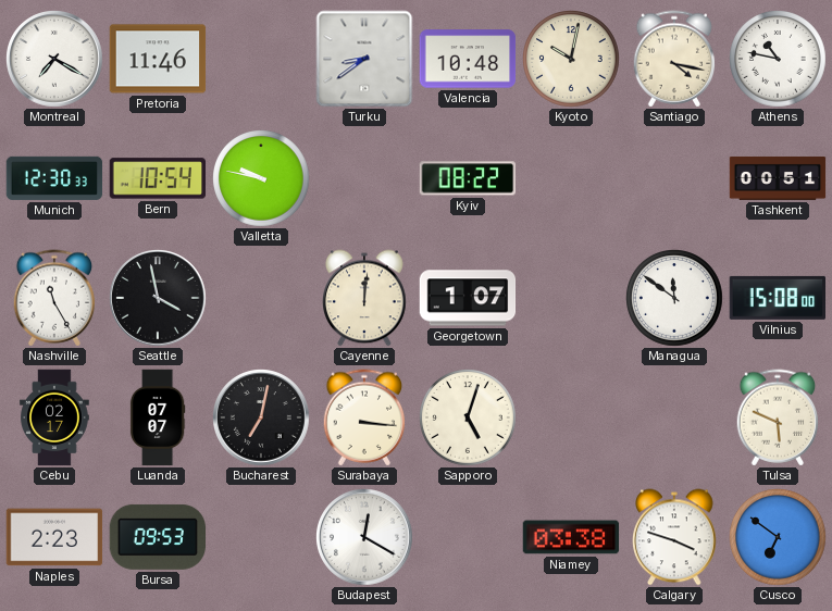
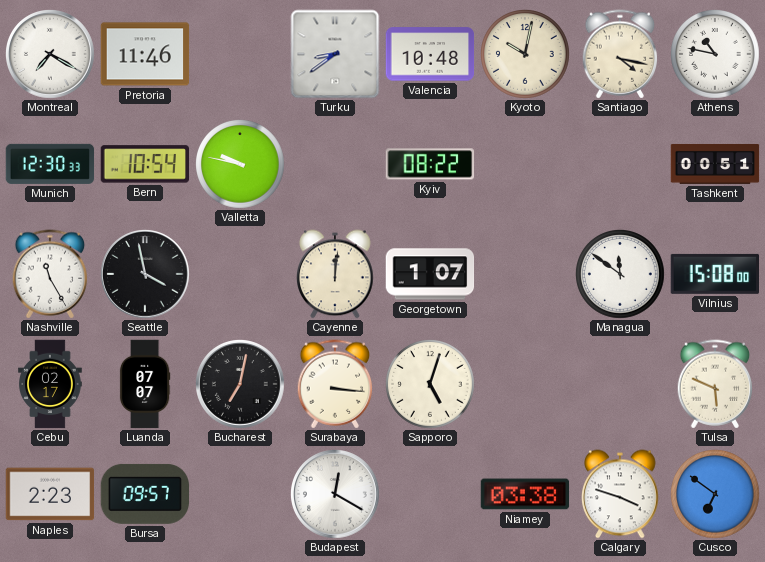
Bursa: 09:53 -> 09:57 (145, 494)
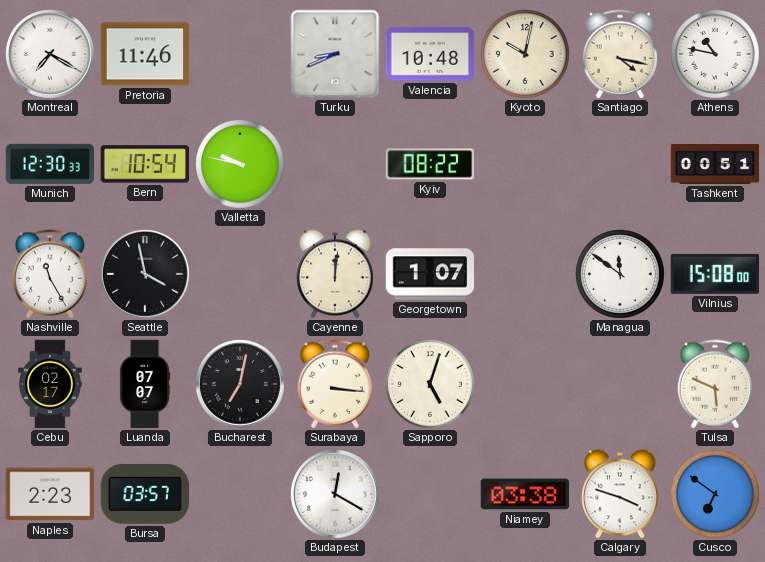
Turku: 8:39 -> 8:41 (335, 54)
Bursa: 09:57 -> 03:57 (145, 494)
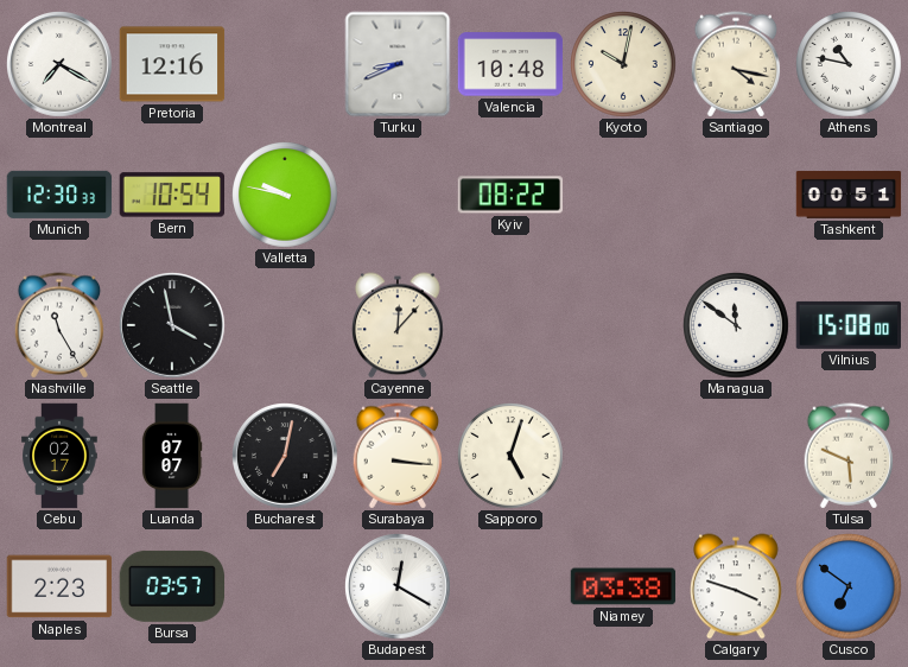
Pretoria: 11:46 -> 12:16 (172, 64)
Cayenne: 12:01 -> 12:07 (398, 325)
Georgetown: 1:07 -> none (430, 274)
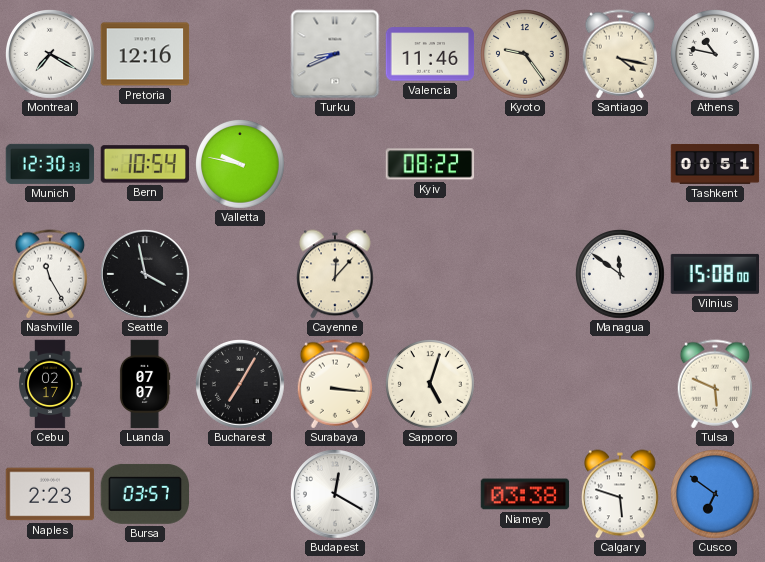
Valencia: 10:48 -> 11:46 (430, 54)
Kyoto: 10:02 -> 9:24 (526, 55)
Bucharest: 7:02 -> 7:05 (241, 385)
Calgary: 3:48 -> 5:48 (620, 494)
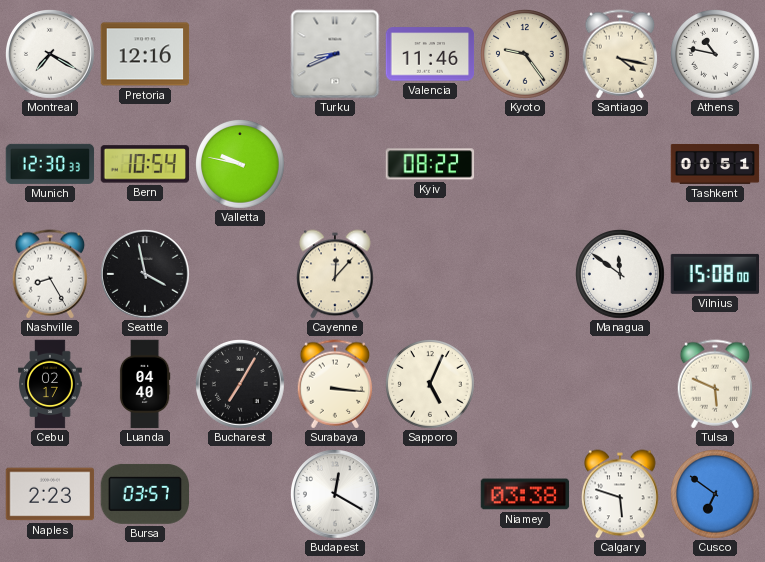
Nashville: 11:25 -> 8:25 (50, 274)
Luanda: 07:07 -> 04:40 (145, 384)
Sapporo: 5:03 -> 5:04 (431, 385)
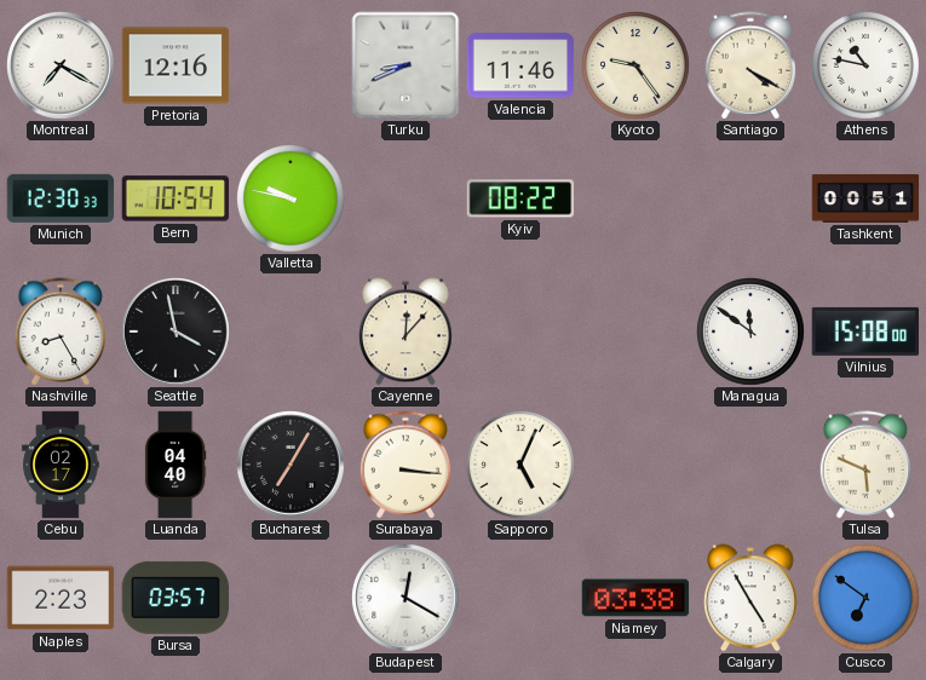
Santiago: 4:17 -> 4:20 (750, 65)
Calgary: 5:48 -> 4:55 (750, 598)
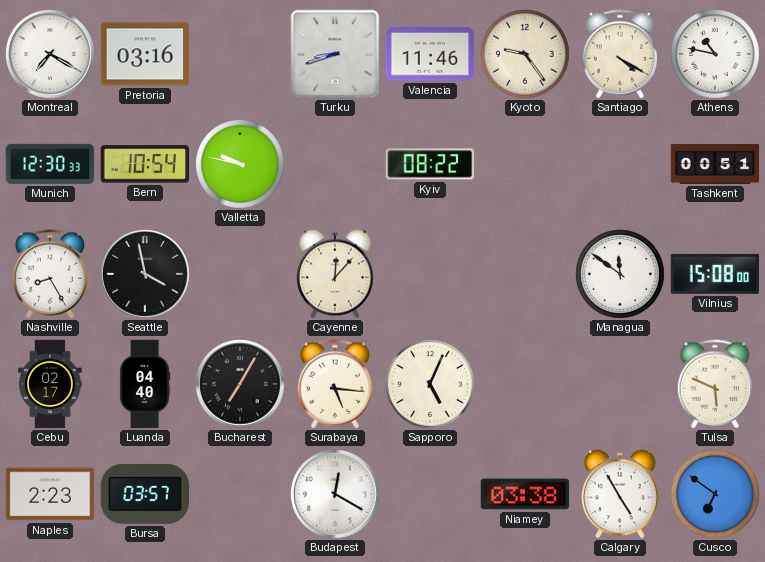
Pretoria: 12:16 -> 03:16 (145, 54)
Turku: 8:41 -> 8:42 (335, 54)
Surabaya: 3:16 -> 5:16 (335, 384)
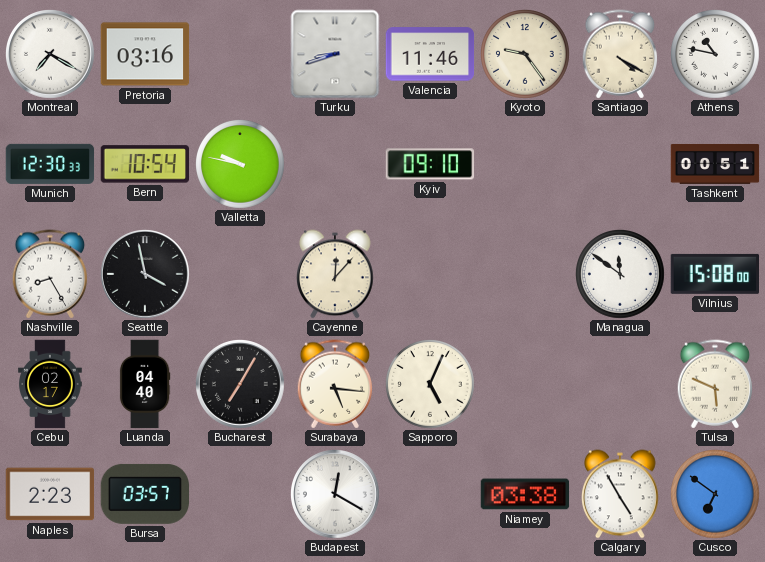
Kyiv: 08:22 -> 09:10 (430, 164)
